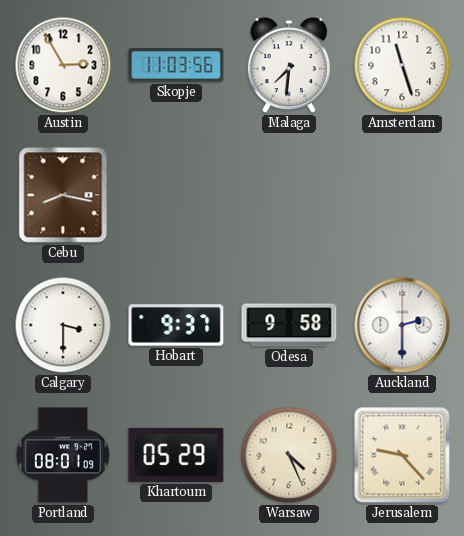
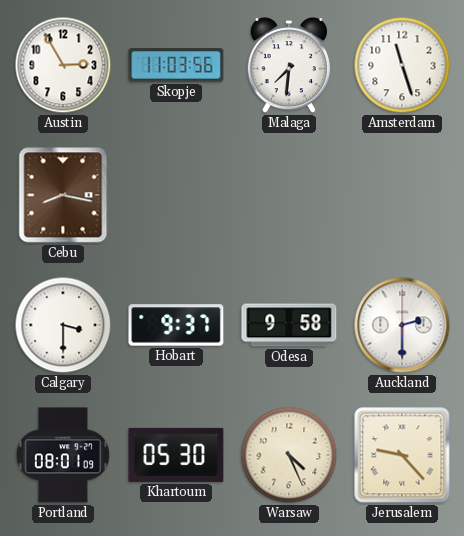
Khartoum: 05:29 -> 05:30 (176, 455)
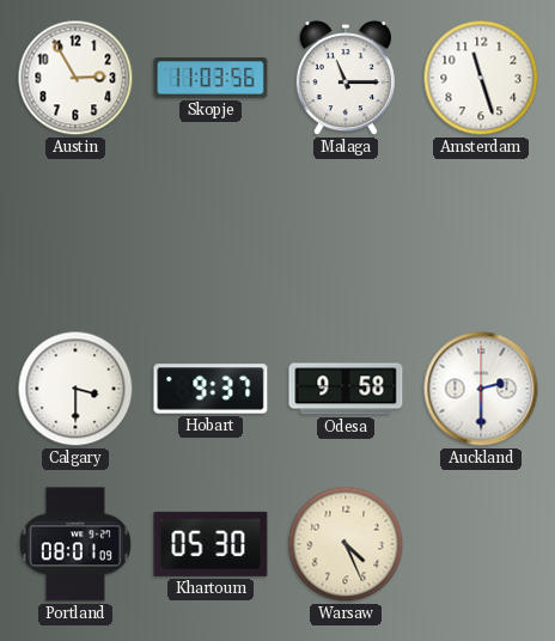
Malaga: 7:31 -> 11:15 (346, 79)
Cebu: 8:17 -> none (63, 195)
Jerusalem: 9:23 -> none (402, 455)
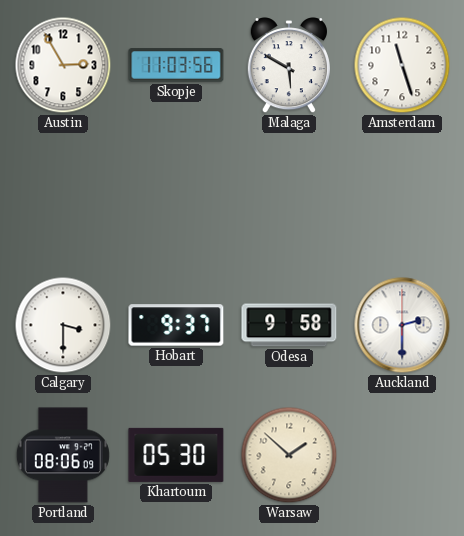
Malaga: 11:15 -> 5:50 (289, 66)
Portland: 08:01 -> 08:06 (63, 455)
Warsaw: 4:26 -> 1:52 (289, 455)
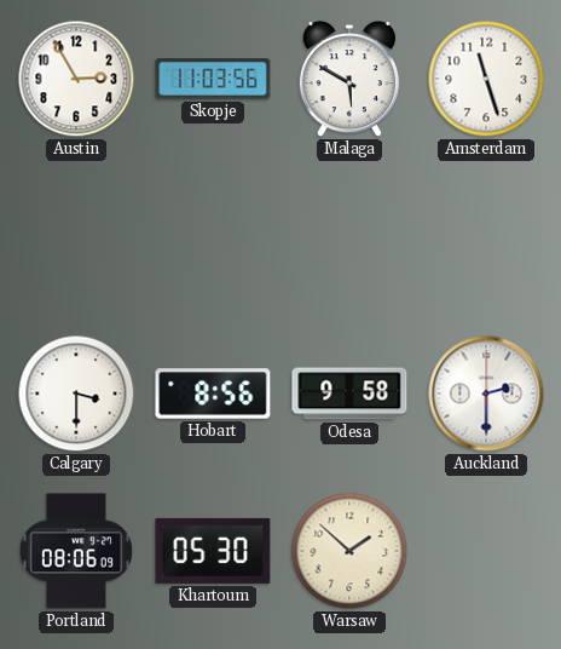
Hobart: 9:37 -> 8:56 (213, 394)
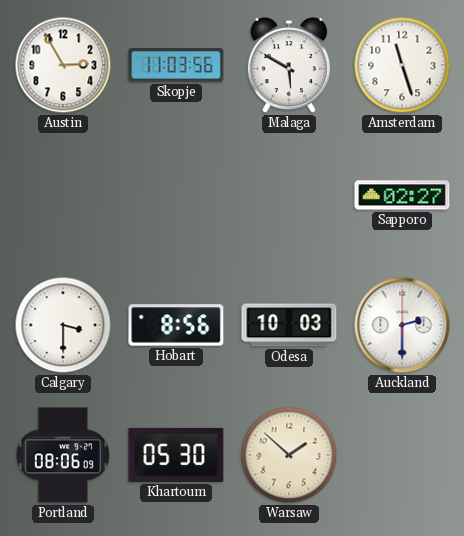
Sapporo: none -> 02:27 (402, 195)
Odesa: 9:58 -> 10:03 (289, 325)
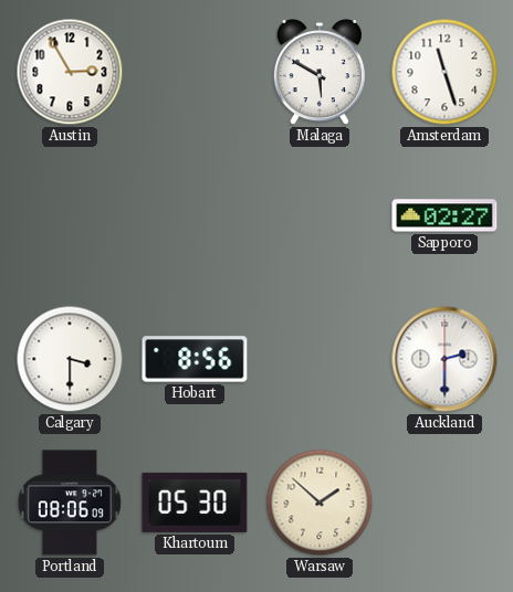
Skopje: 11:03 -> none (176, 65)
Odesa: 10:03 -> none (289, 325)
